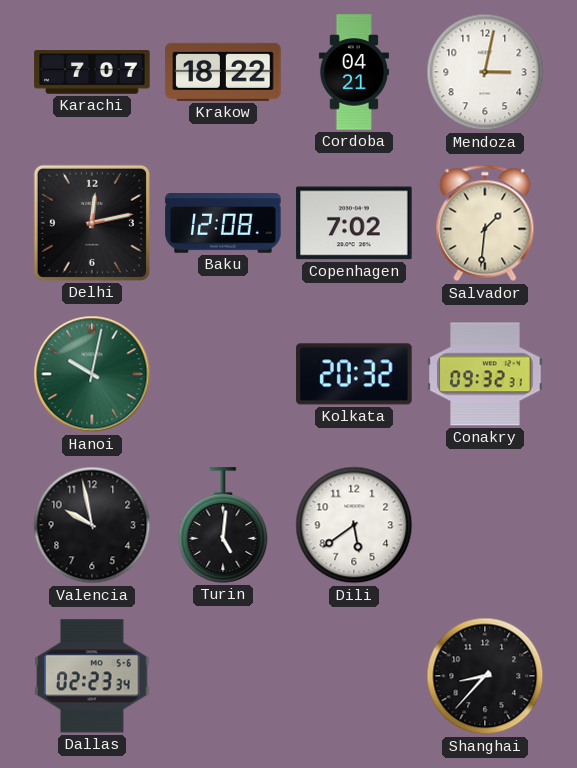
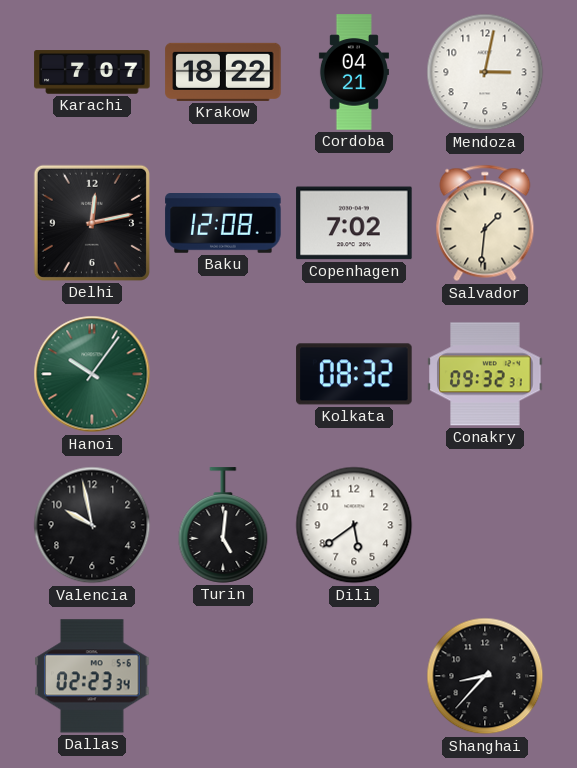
Hanoi: 10:02 -> 10:06 (92, 374)
Kolkata: 20:32 -> 08:32 (354, 374)
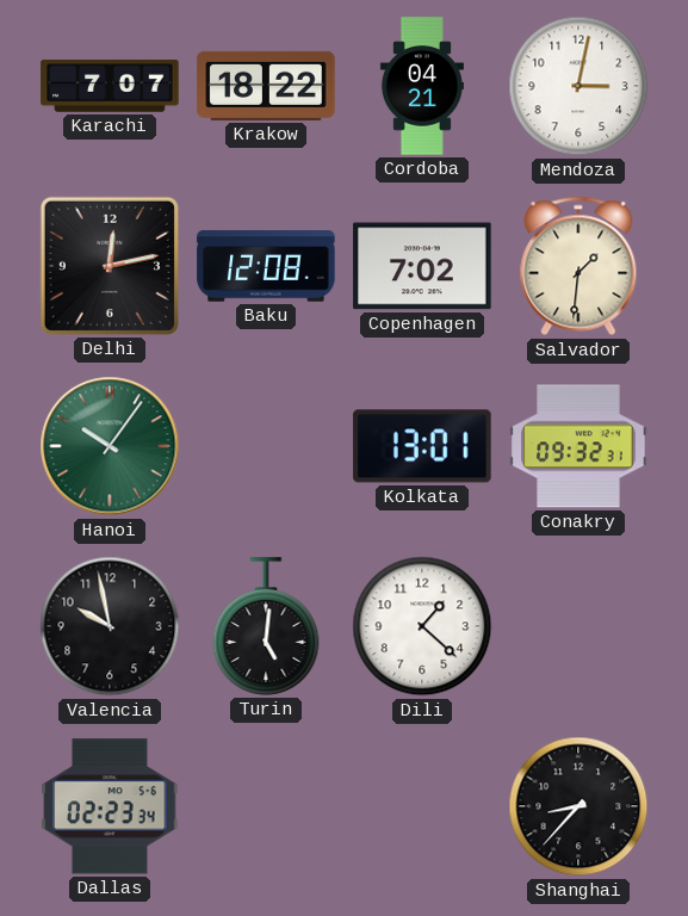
Kolkata: 08:32 -> 13:01 (422, 446)
Dili: 5:39 -> 1:22 (422, 626)
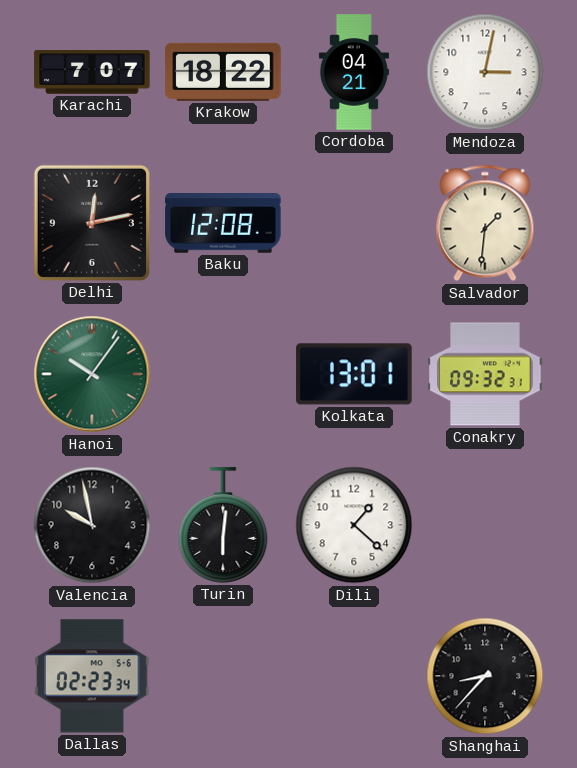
Copenhagen: 7:02 -> none (422, 266)
Turin: 5:01 -> 6:01 (223, 525)
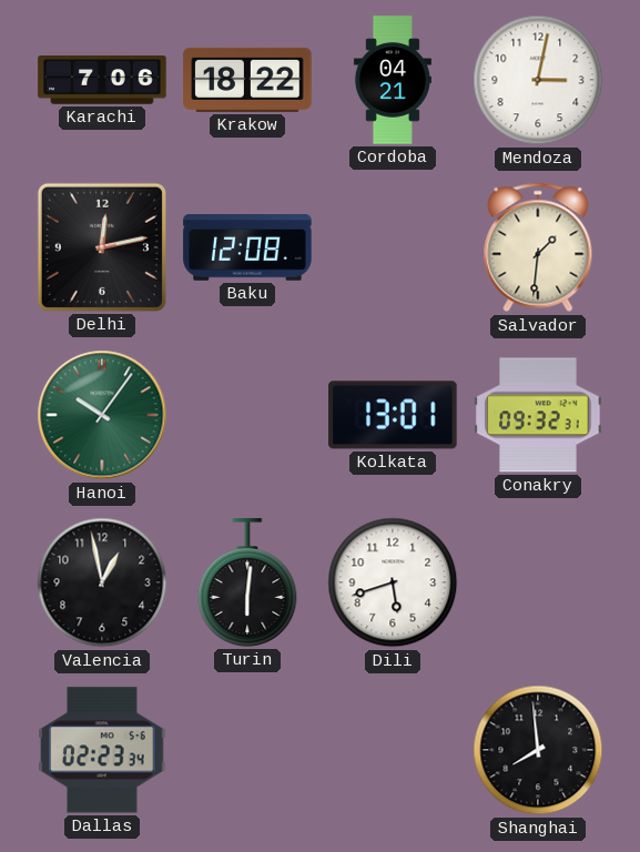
Karachi: 7:07 -> 7:06 (102, 80)
Valencia: 9:58 -> 12:58 (102, 582)
Dili: 1:22 -> 5:42 (393, 582)
Shanghai: 8:37 -> 7:59 (538, 750)
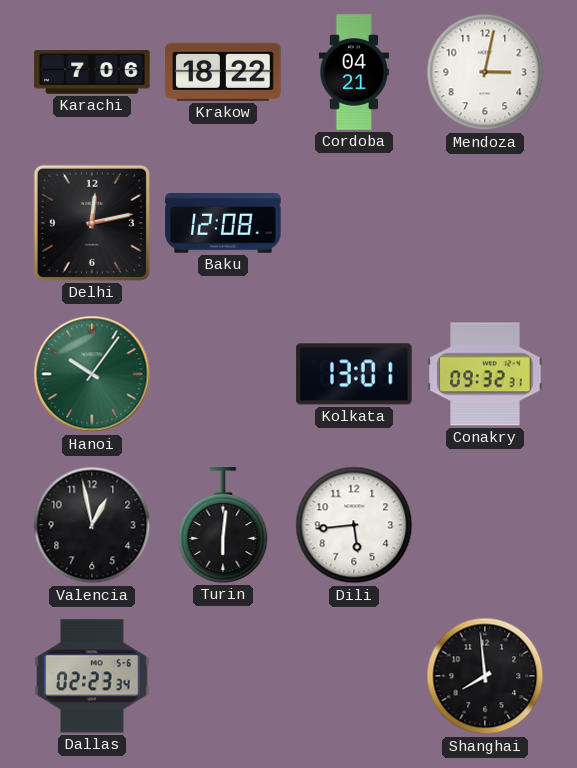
Salvador: 1:31 -> none (538, 247)
Dili: 5:42 -> 5:44 (354, 525)
